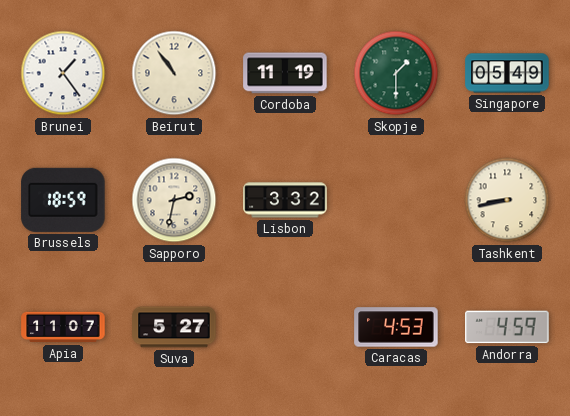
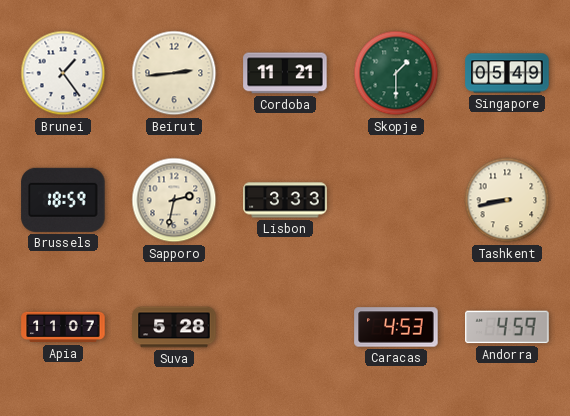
Beirut: 10:54 -> 2:44 (174, 73)
Cordoba: 11:19 -> 11:21 (285, 73)
Lisbon: 3:32 -> 3:33 (285, 200)
Suva: 5:27 -> 5:28 (174, 327)
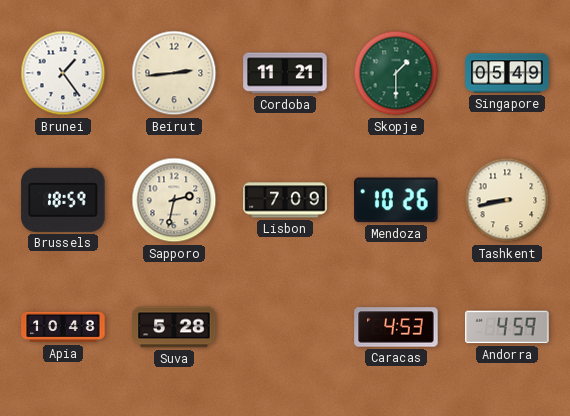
Lisbon: 3:33 -> 7:09 (285, 200)
Mendoza: none -> 10:26 (396, 200)
Apia: 11:07 -> 10:48 (63, 327)
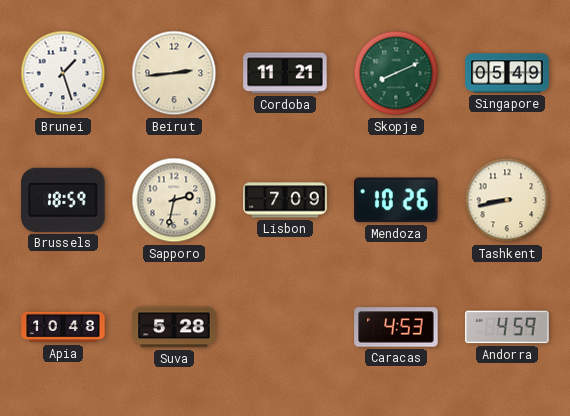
Brunei: 1:24 -> 1:27 (63, 73)
Skopje: 1:30 -> 8:11 (396, 73)
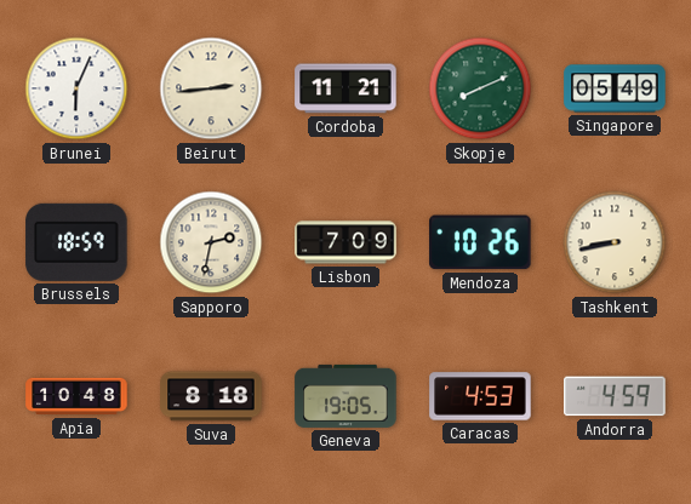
Brunei: 1:27 -> 6:04 (76, 88)
Suva: 5:28 -> 8:18 (211, 396)
Geneva: none -> 19:05 (345, 396)
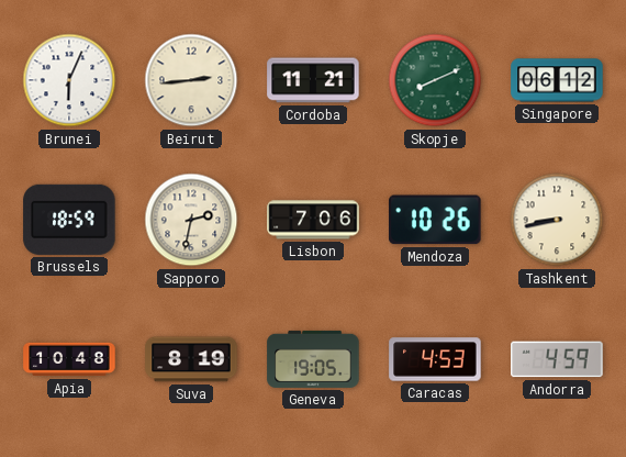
Singapore: 05:49 -> 06:12 (557, 80)
Lisbon: 7:09 -> 7:06 (313, 220)
Suva: 8:18 -> 8:19 (191, 359)
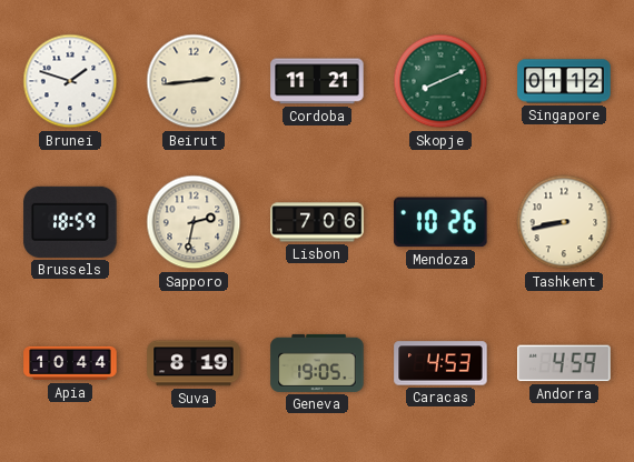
Brunei: 6:04 -> 1:48 (70, 81)
Singapore: 06:12 -> 01:12 (564, 81)
Apia: 10:48 -> 10:44 (70, 363)
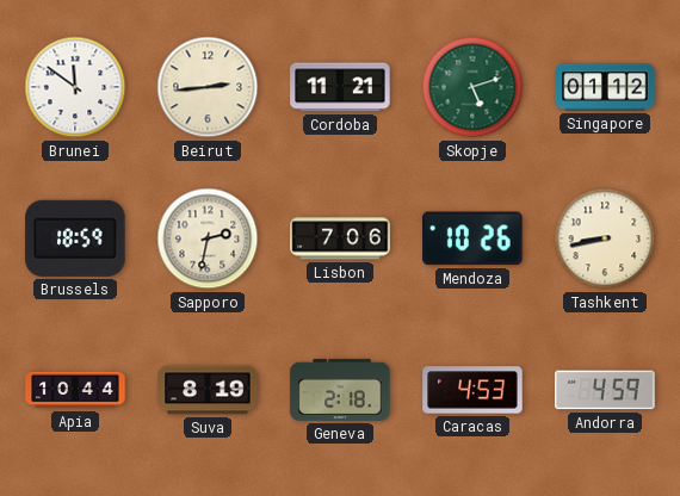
Brunei: 1:48 -> 11:51 (75, 87)
Skopje: 8:11 -> 5:12 (472, 87)
Geneva: 19:05 -> 2:18 (340, 390)
